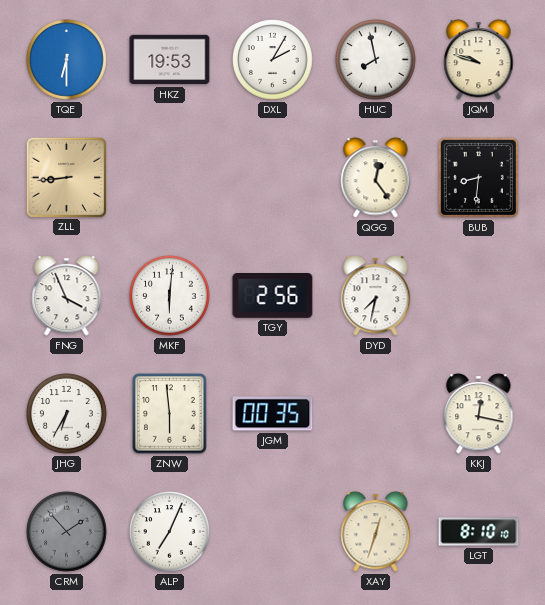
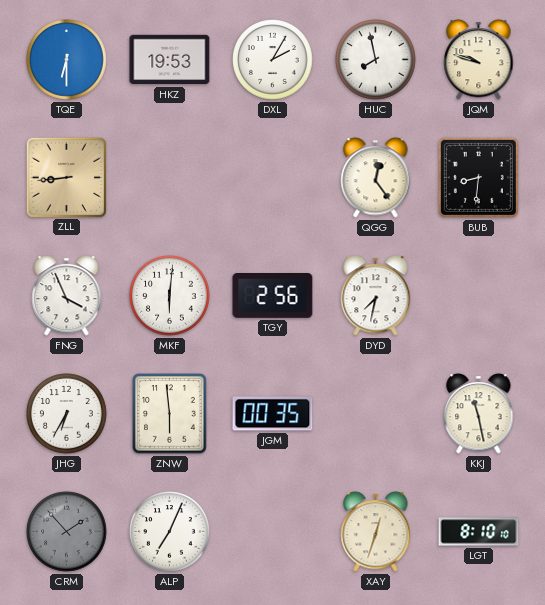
KKJ: 12:17 -> 11:28 (479, 414)
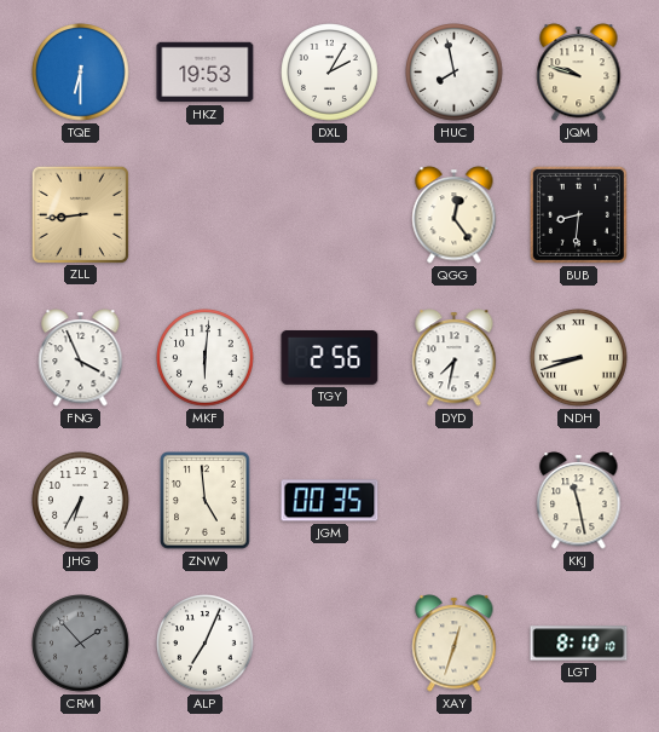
NDH: none -> 8:42 (579, 358)
ZNW: 5:59 -> 4:59 (206, 501)
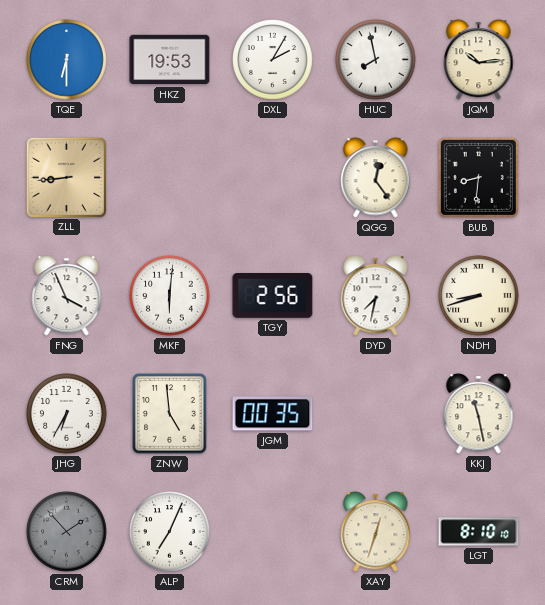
JQM: 9:48 -> 10:14 (479, 60)
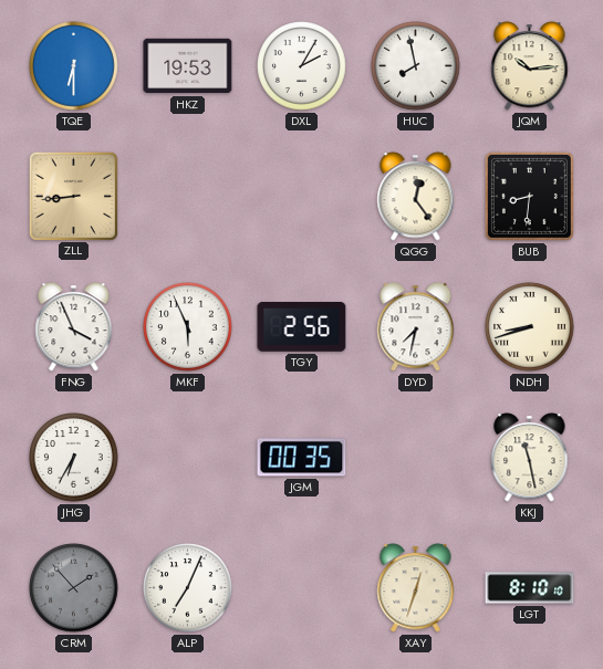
MKF: 6:01 -> 5:56 (188, 327)
ZNW: 4:59 -> none (170, 414)
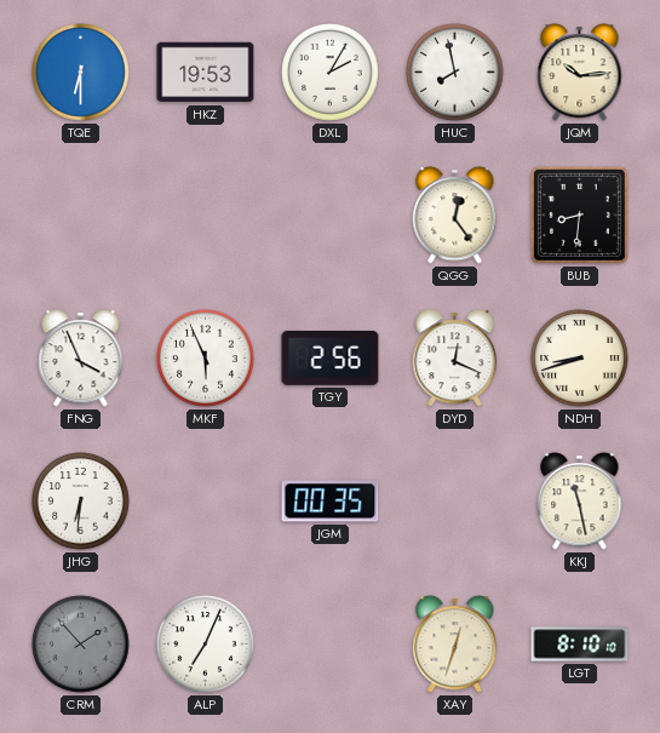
ZLL: 8:44 -> none (73, 196)
DYD: 7:32 -> 12:19 (455, 359)
JHG: 6:35 -> 6:31 (81, 502)
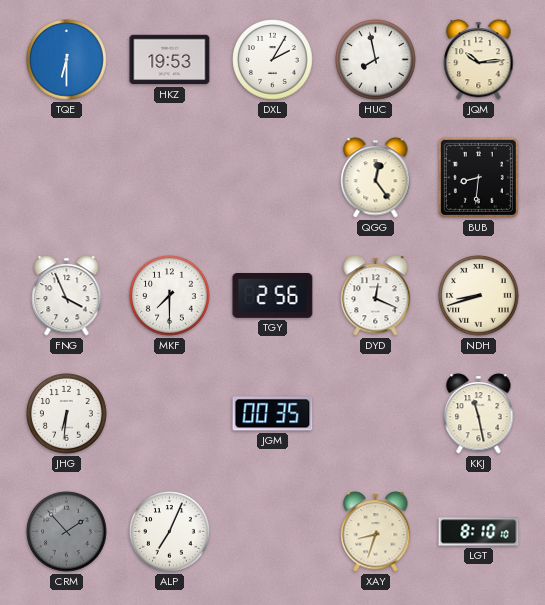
MKF: 5:56 -> 7:30 (170, 296)
XAY: 12:33 -> 8:33 (376, 532)
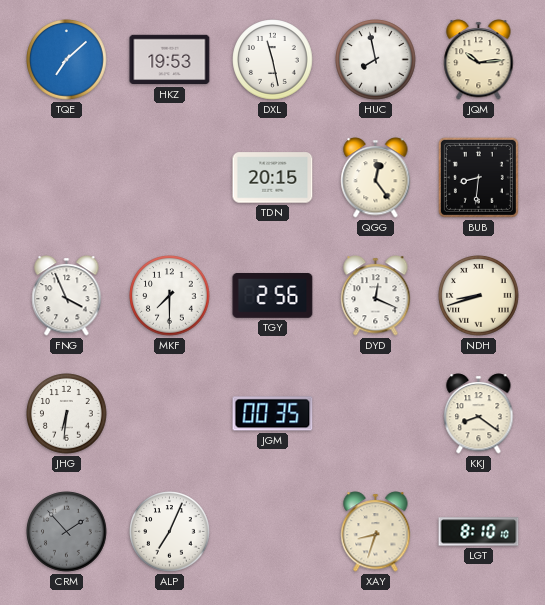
TQE: 6:30 -> 7:08 (67, 60)
DXL: 2:05 -> 11:28 (273, 60)
TDN: none -> 20:15 (273, 178)
KKJ: 11:28 -> 8:21 (479, 414)
